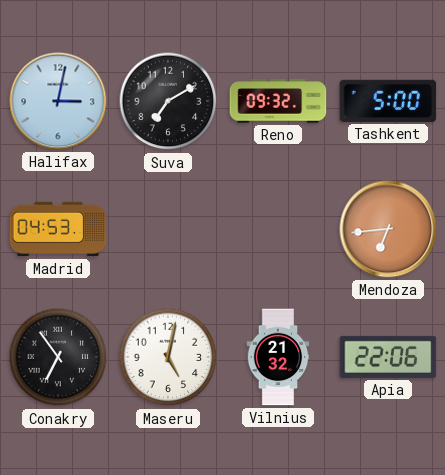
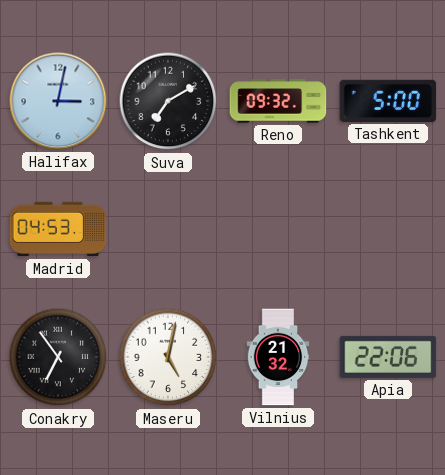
Mendoza: 6:44 -> none (388, 229)
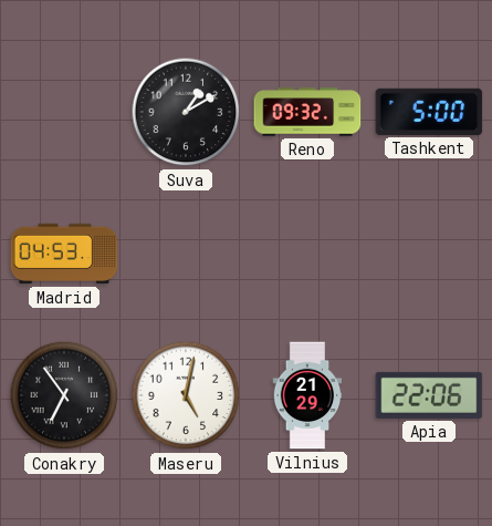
Halifax: 3:02 -> none (58, 101)
Suva: 7:10 -> 1:10 (186, 112)
Vilnius: 21:32 -> 21:29 (307, 395)
